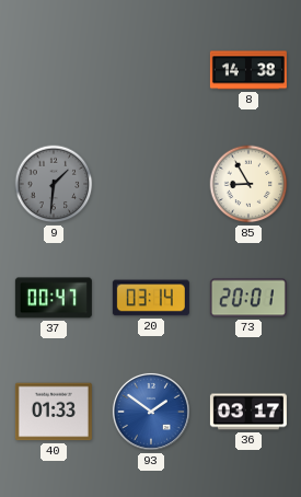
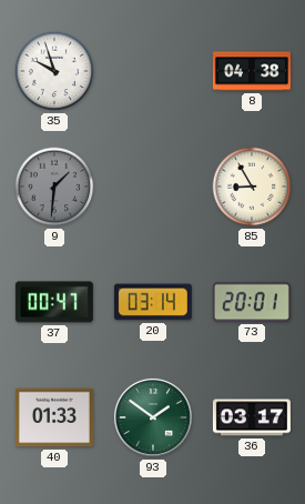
35: none -> 9:57 (54, 71)
8: 14:38 -> 04:38 (252, 71)
93 dial: blue -> green (153, 417)
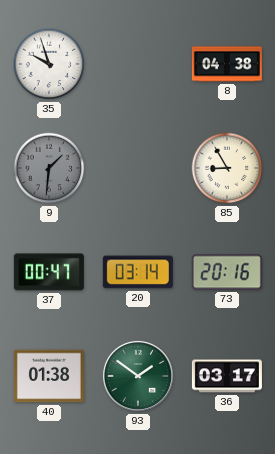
73: 20:01 -> 20:16 (227, 272)
40: 01:33 -> 01:38 (49, 376)
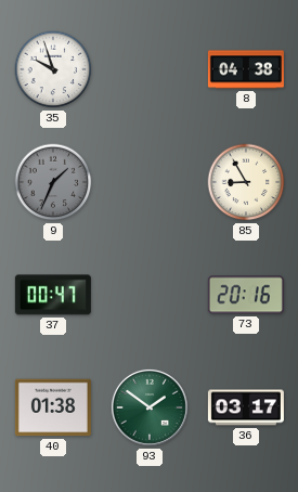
9: 1:31 -> 1:34 (53, 182)
20: 03:14 -> none (138, 272)
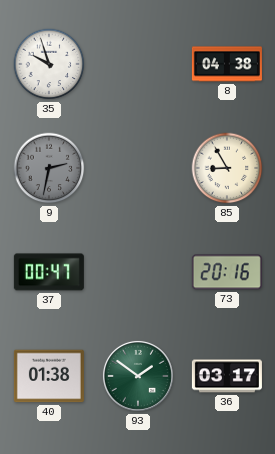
9: 1:34 -> 2:32 (49, 168)
